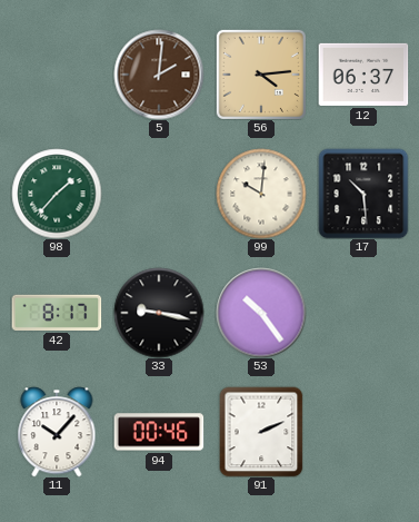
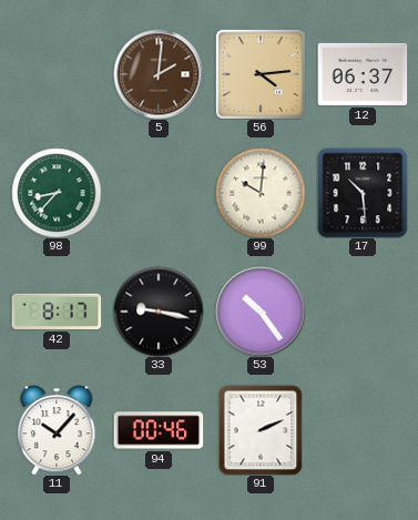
98: 1:37 -> 8:37 (57, 193)
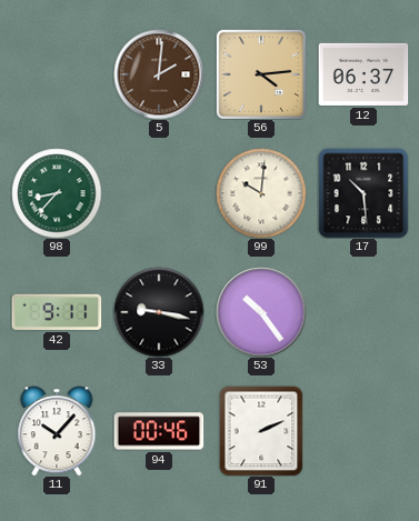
42: 8:17 -> 9:11 (57, 312)
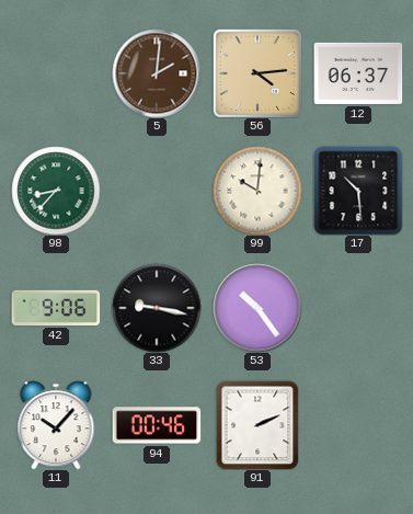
42: 9:11 -> 9:06 (56, 308)
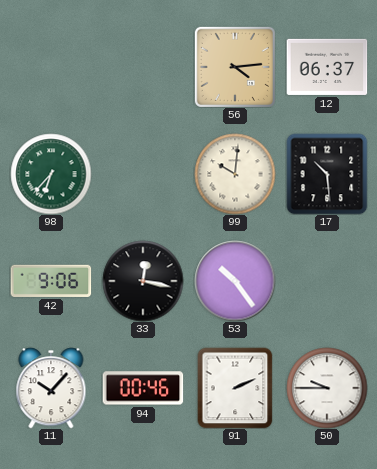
5: 2:01 -> none (157, 73)
98: 8:37 -> 6:37 (51, 174)
33: 9:17 -> 12:17 (143, 281)
50: none -> 9:45 (327, 388)
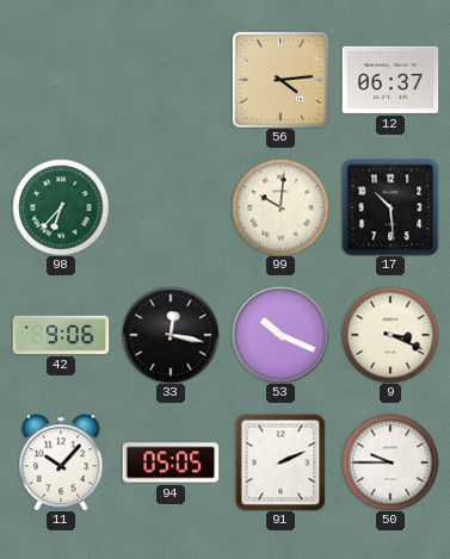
53: 10:24 -> 10:19 (281, 335)
9: none -> 3:19 (390, 335)
94: 00:46 -> 05:05 (171, 462)
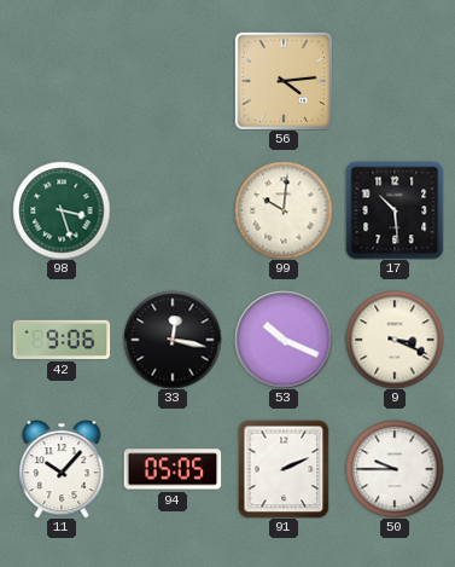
12: 06:37 -> none (390, 80)
98: 6:37 -> 3:27 (62, 210)
